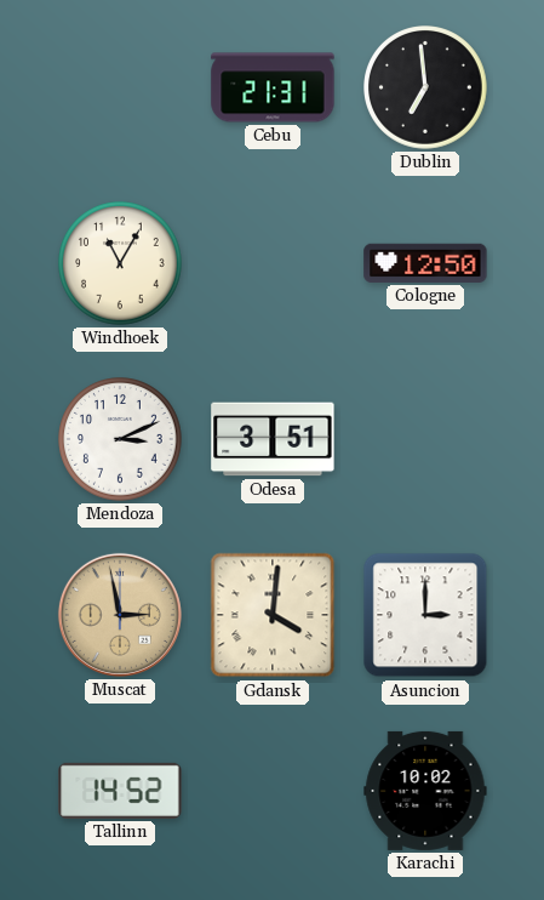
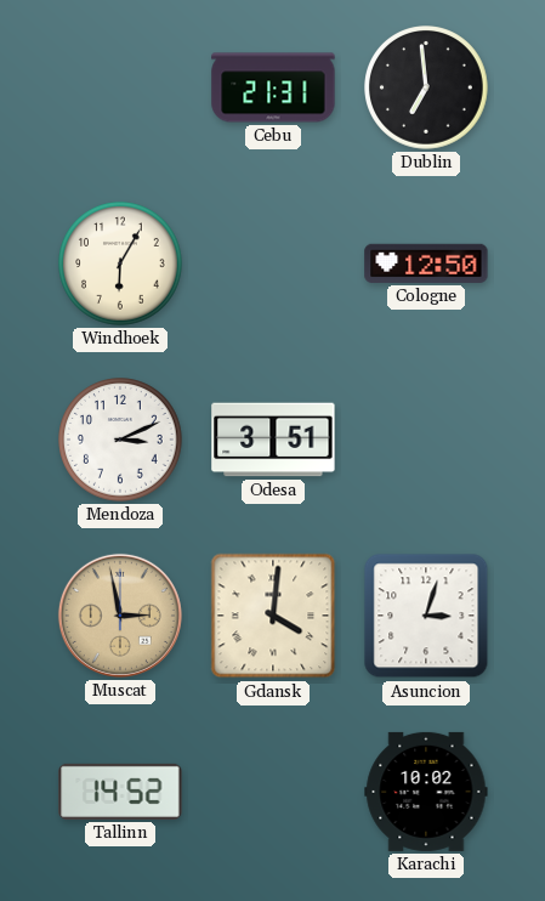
Windhoek: 11:05 -> 6:05 (120, 263)
Asuncion: 3:00 -> 3:03 (426, 616)
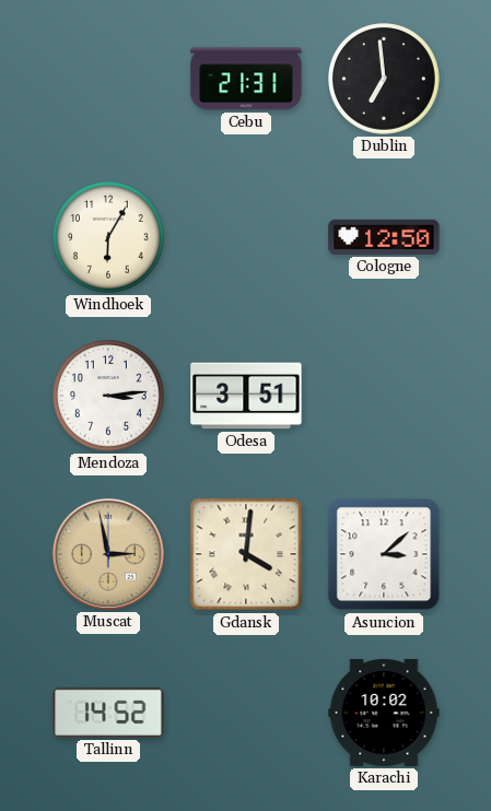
Mendoza: 3:11 -> 3:14 (108, 396)
Asuncion: 3:03 -> 3:08 (384, 554)
